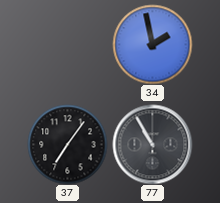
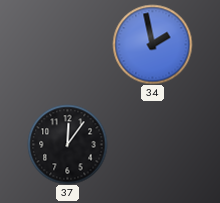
37: 7:06 -> 12:06 (67, 144)
77: 10:55 -> none (152, 144)
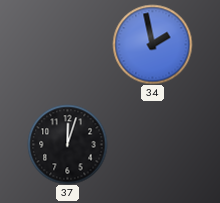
37: 12:06 -> 12:03 (67, 144)
